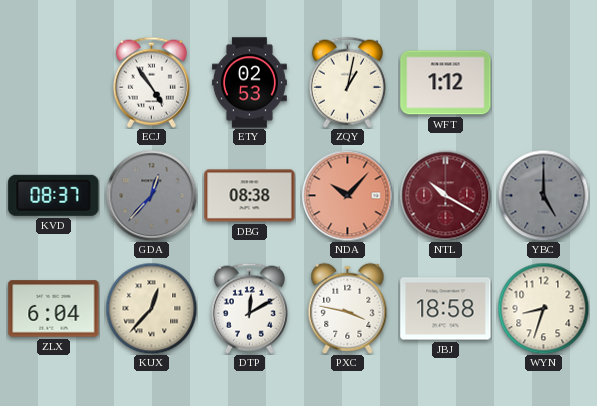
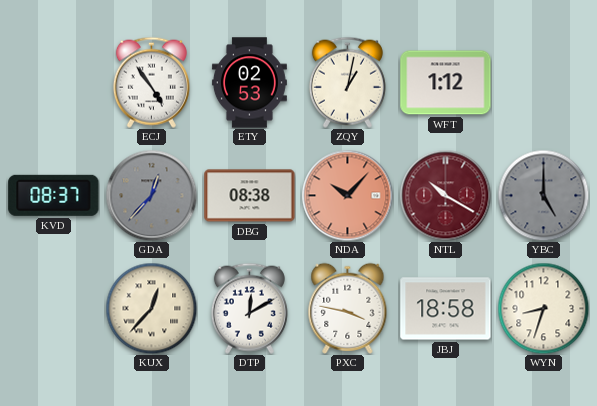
ZLX: 6:04 -> none (54, 309)
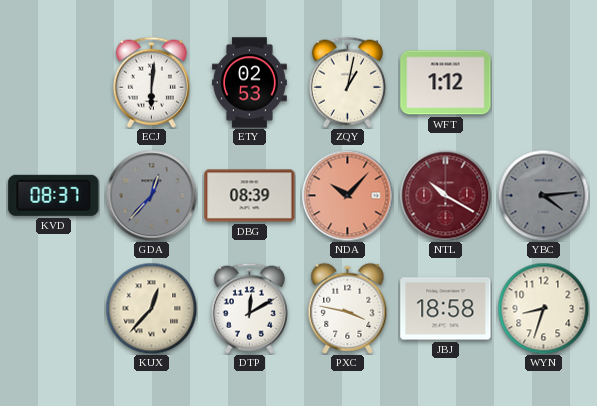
ECJ: 4:54 -> 6:01 (151, 82)
DBG: 08:38 -> 08:39 (250, 196)
YBC: 5:00 -> 4:14 (543, 195)
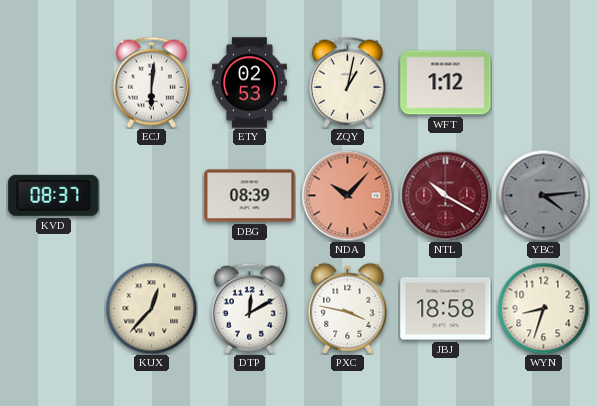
GDA: 12:37 -> none (151, 195)
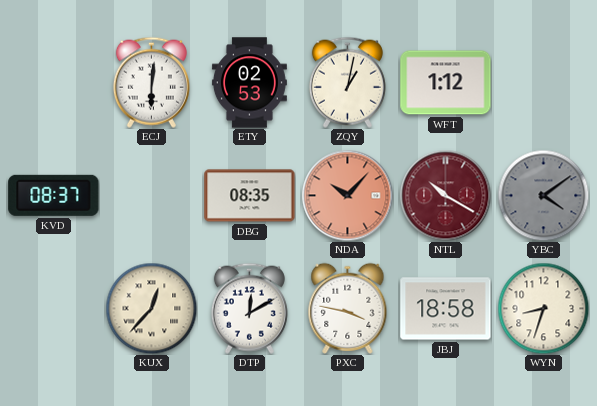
DBG: 08:39 -> 08:35 (250, 196)
YBC: 4:14 -> 4:09 (543, 195)
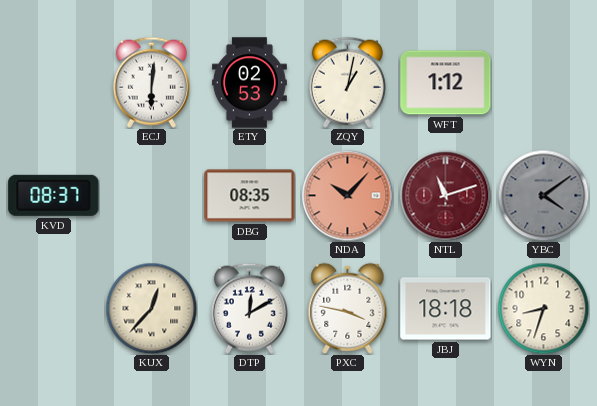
NTL: 10:20 -> 11:12 (445, 195)
JBJ: 18:58 -> 18:18 (446, 309)
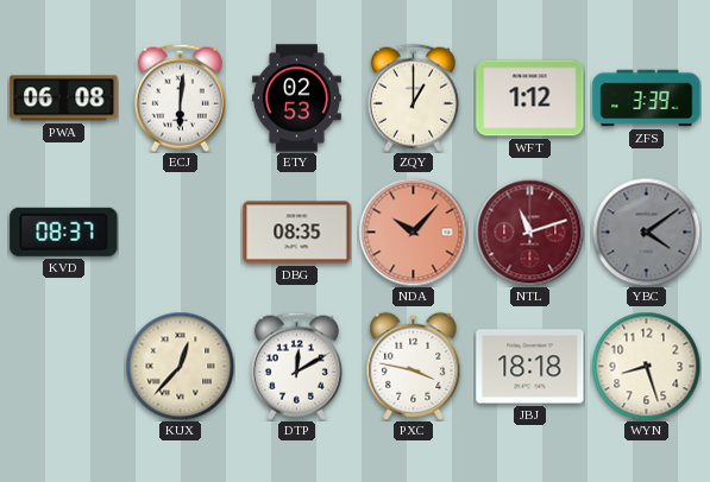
PWA: none -> 06:08 (64, 99)
ZQY: 1:02 -> 1:00 (413, 97)
ZFS: none -> 3:39 (647, 99)
WYN: 8:33 -> 8:27 (646, 366)
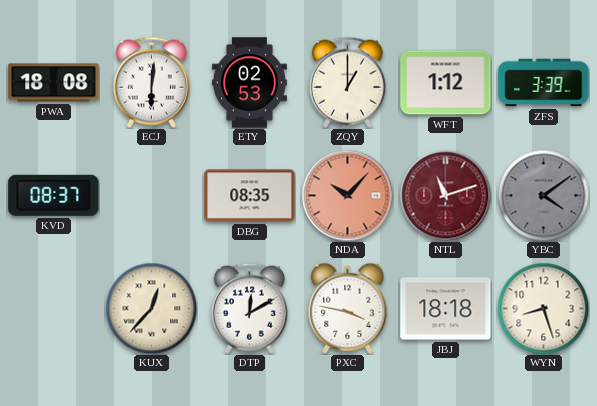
PWA: 06:08 -> 18:08 (54, 83)
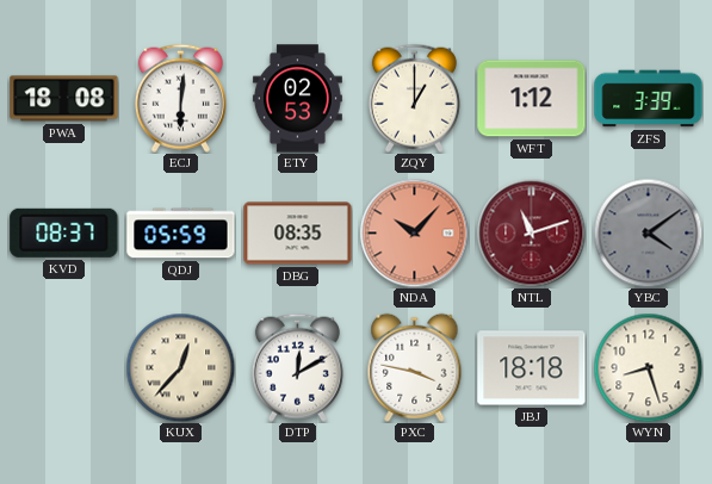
QDJ: none -> 05:59 (181, 234)
